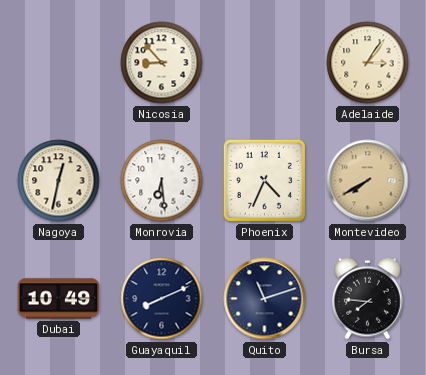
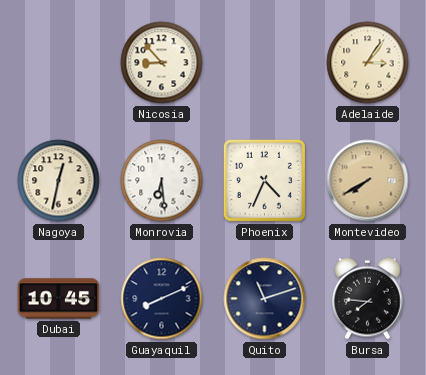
Dubai: 10:49 -> 10:45 (59, 299)
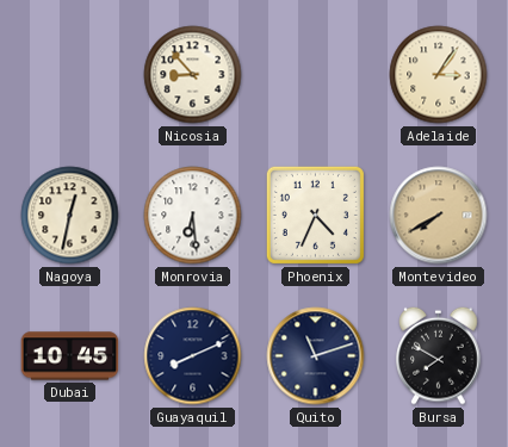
Bursa: 7:46 -> 7:50 (439, 355)
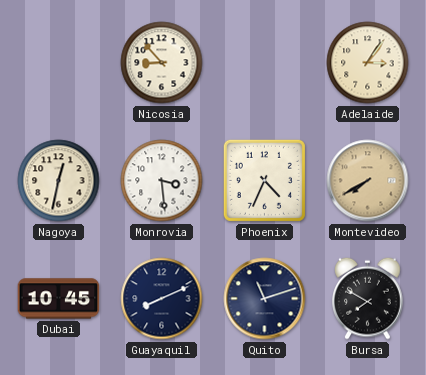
Monrovia: 6:29 -> 3:29 (162, 181)
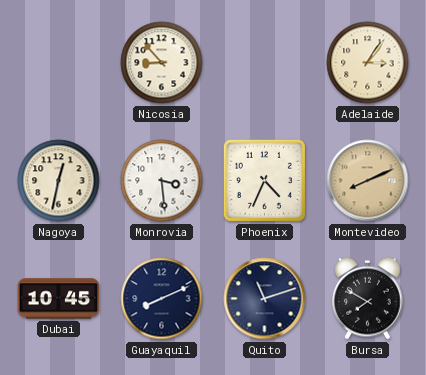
Montevideo: 7:40 -> 8:11 (368, 181)
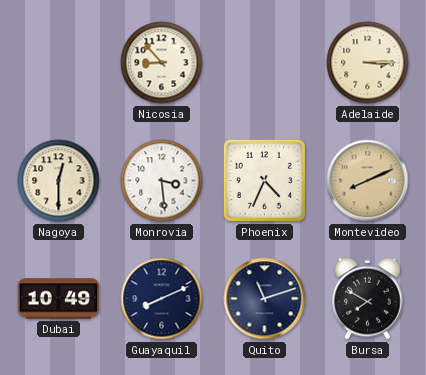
Adelaide: 3:06 -> 3:15 (368, 63)
Nagoya: 12:32 -> 12:30 (59, 181)
Dubai: 10:45 -> 10:49 (59, 299)
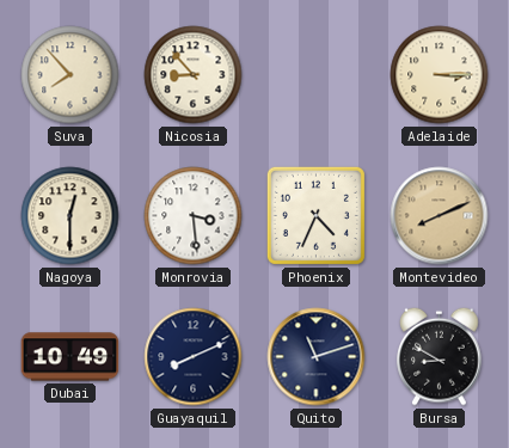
Suva: none -> 7:53 (70, 75)
Bursa: 7:50 -> 8:50 (440, 356)
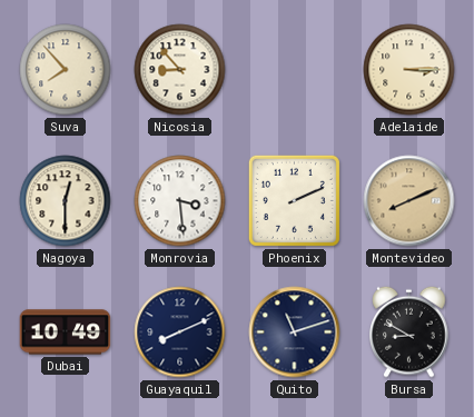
Phoenix: 4:34 -> 2:11 (294, 200)
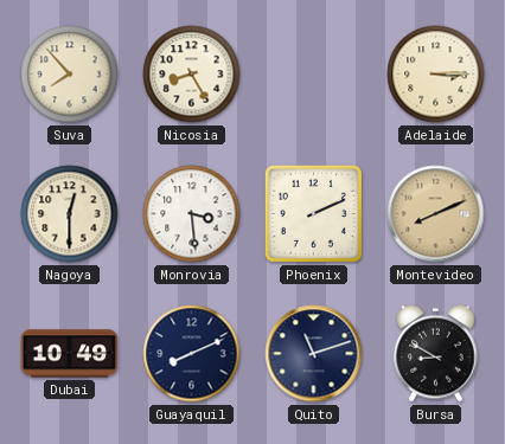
Nicosia: 8:53 -> 8:25 (192, 75)
